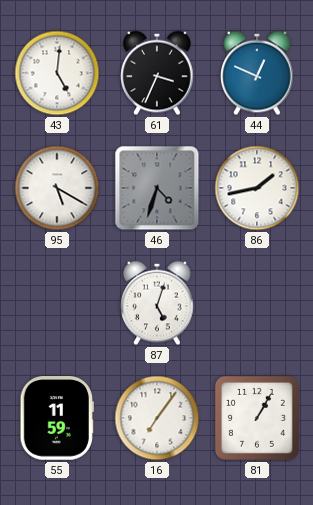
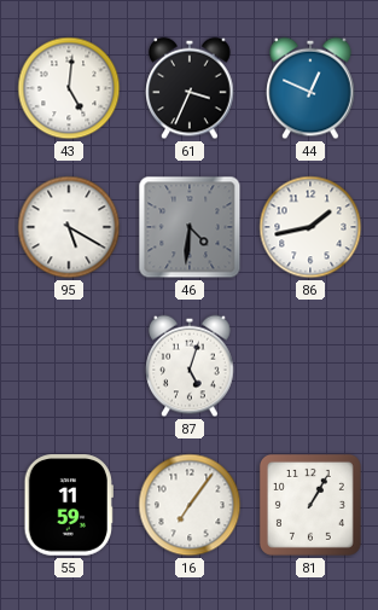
46: 4:33 -> 4:31 (190, 227)
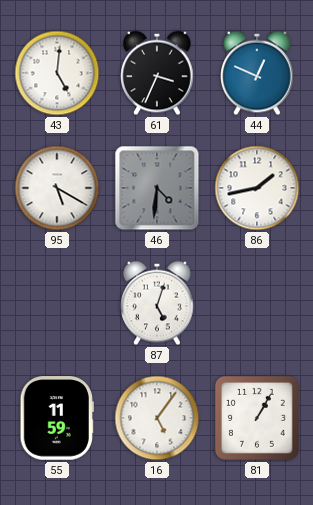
16: 7:06 -> 5:06 (157, 418)
